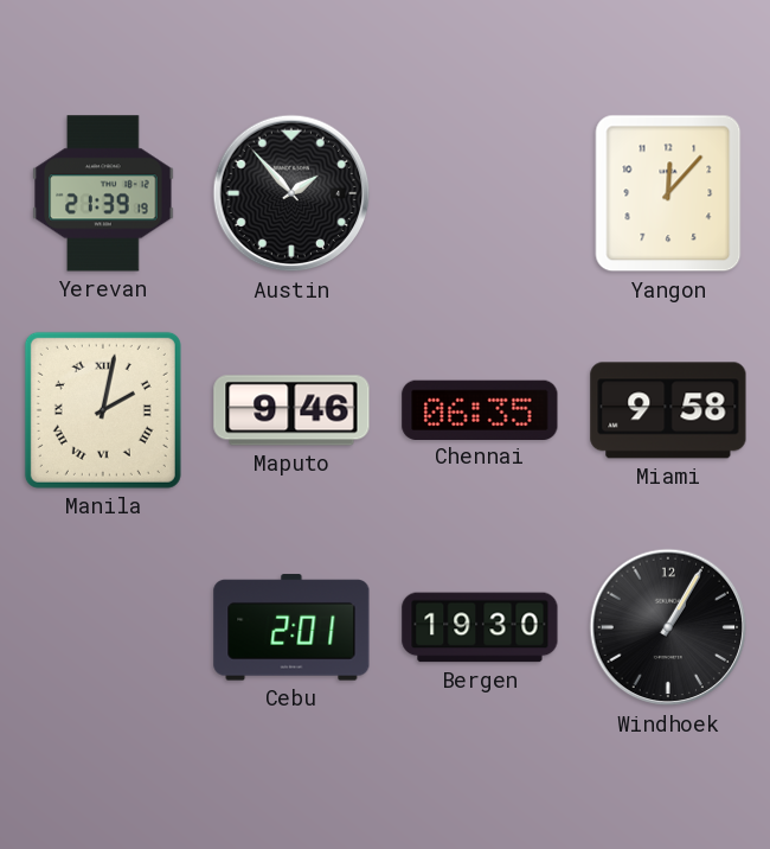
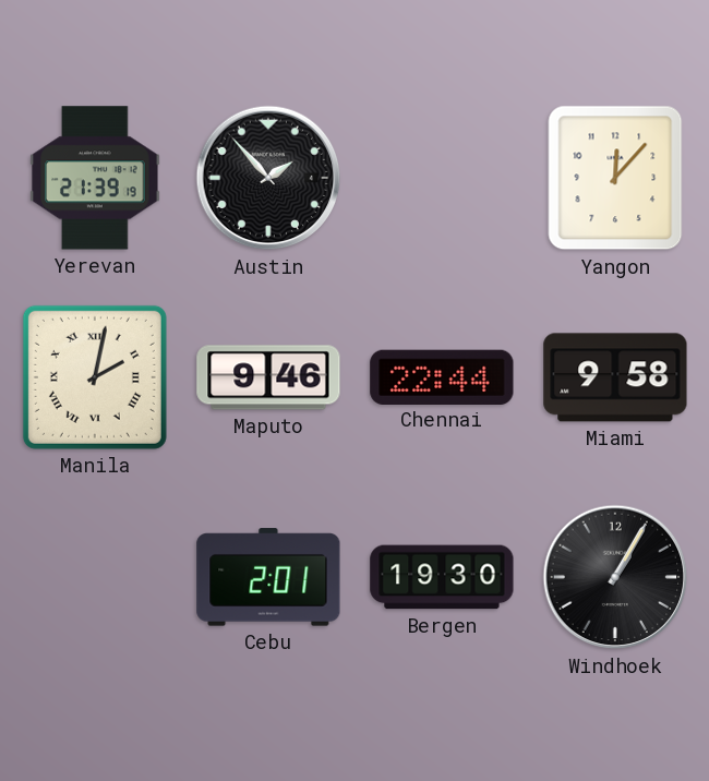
Chennai: 06:35 -> 22:44 (442, 376)
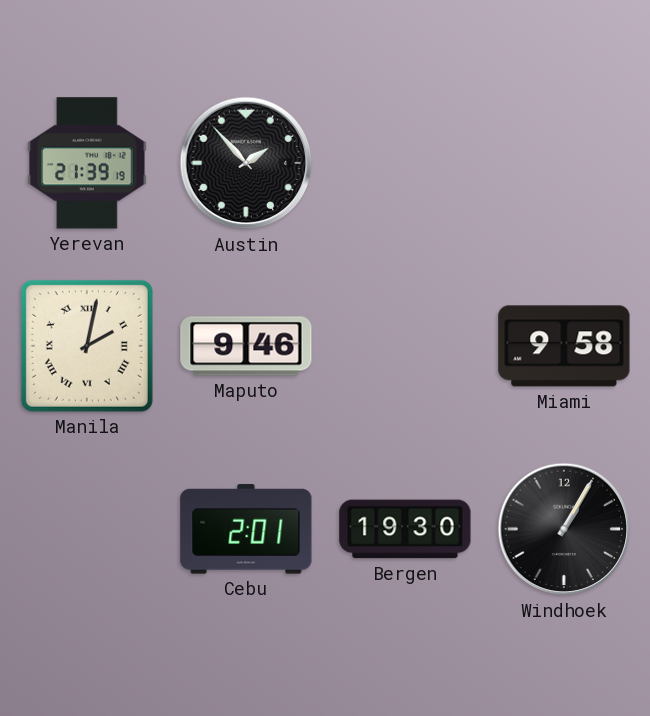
Yangon: 12:07 -> none (615, 178)
Chennai: 22:44 -> none (442, 376)
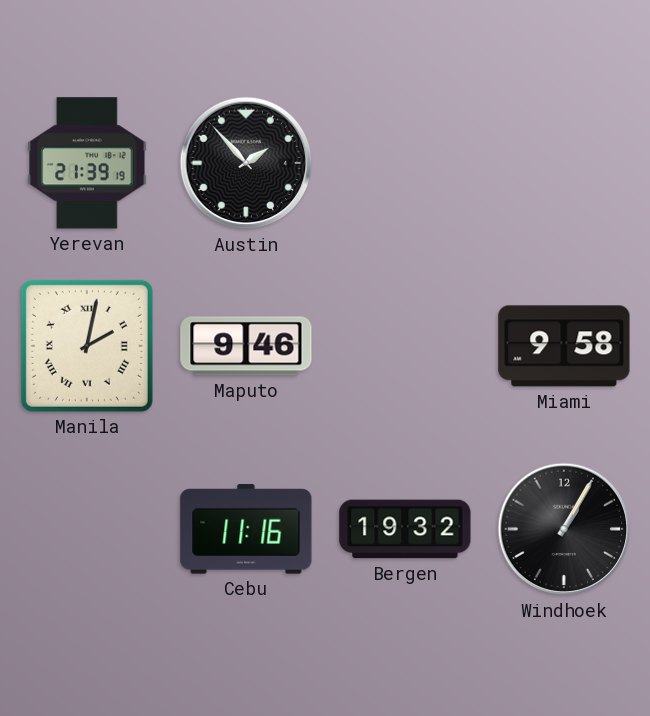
Cebu: 2:01 -> 11:16 (246, 529)
Bergen: 19:30 -> 19:32 (405, 529)
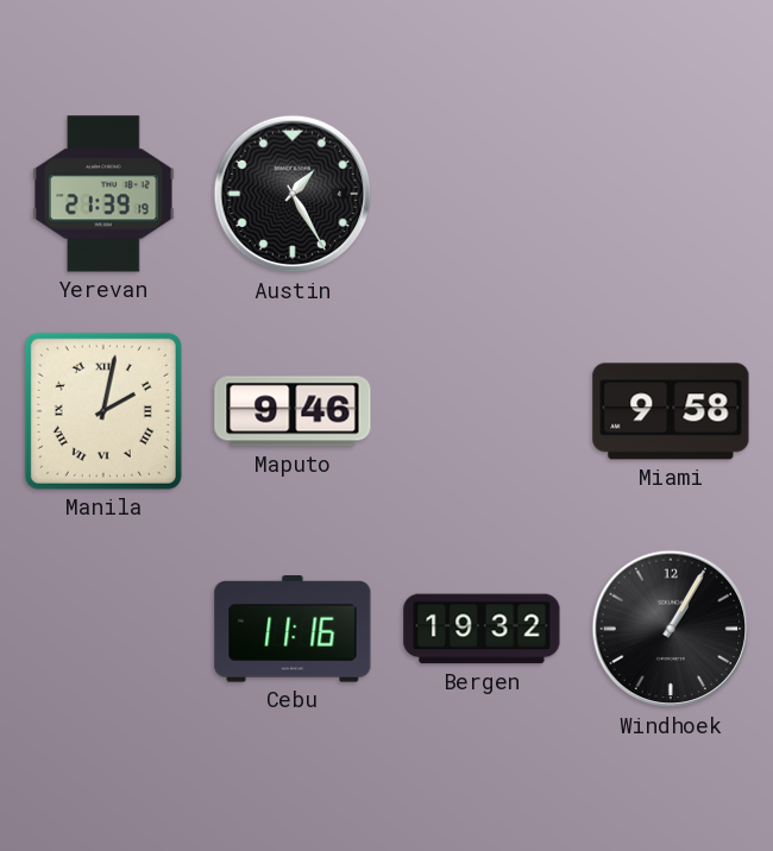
Austin: 1:53 -> 1:25 (293, 194)
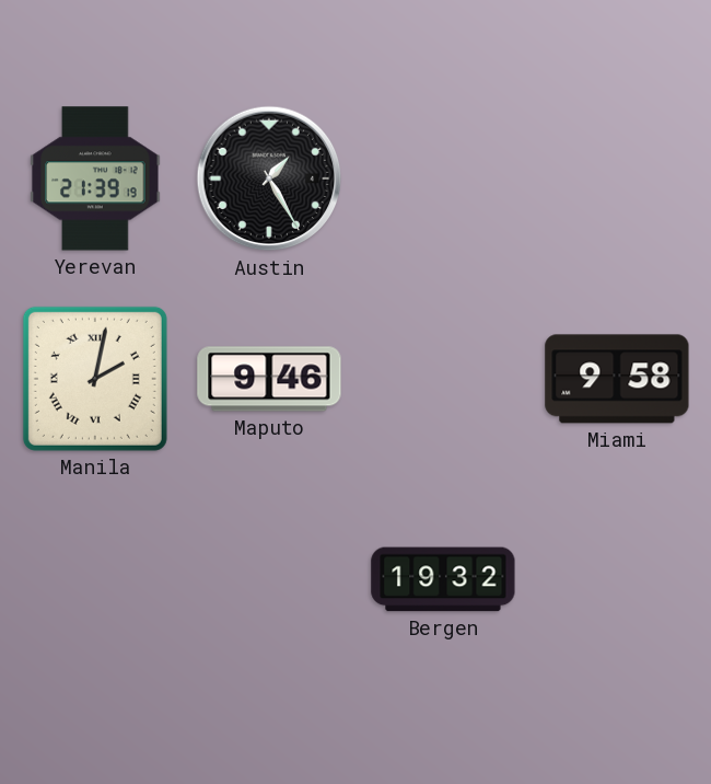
Cebu: 11:16 -> none (293, 629)
Windhoek: 1:05 -> none (671, 629)
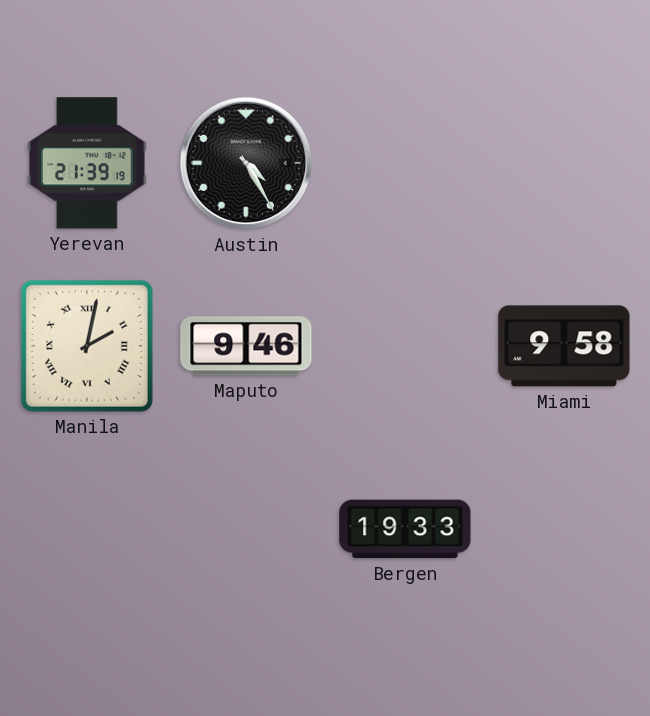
Austin: 1:25 -> 4:25 (246, 163)
Bergen: 19:32 -> 19:33 (405, 529)
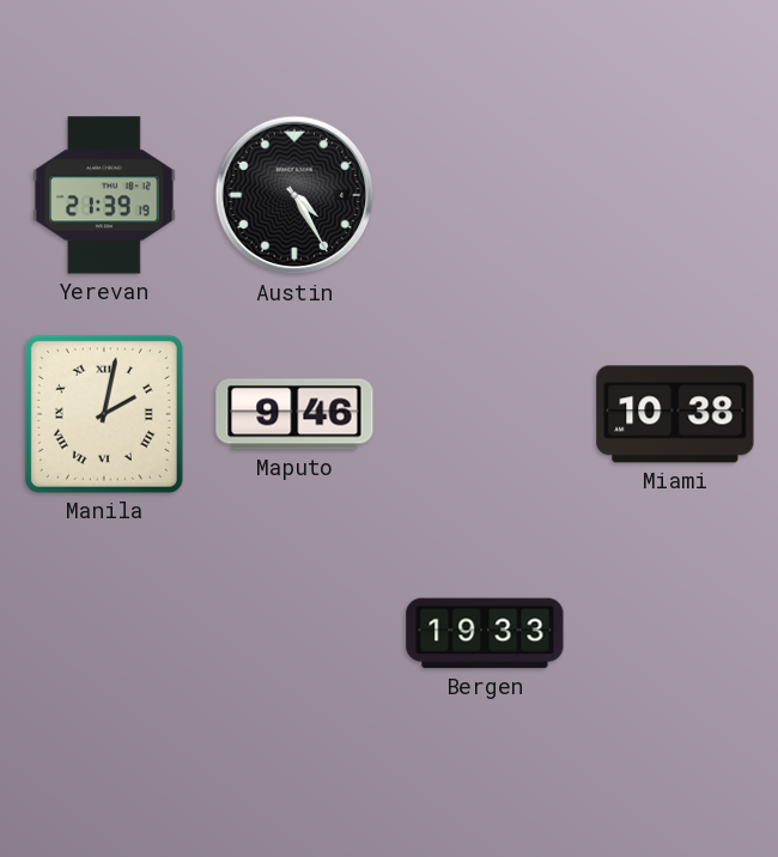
Miami: 9:58 -> 10:38 (675, 414)
